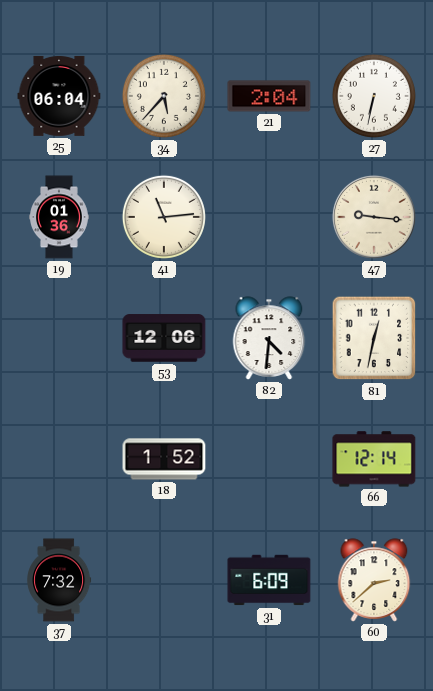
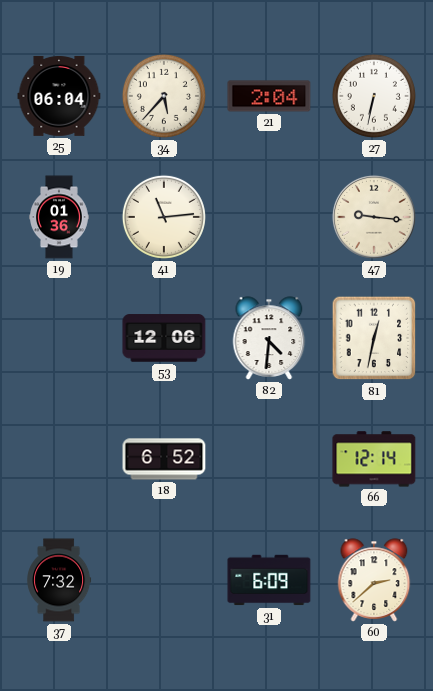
18: 1:52 -> 6:52 (164, 459)
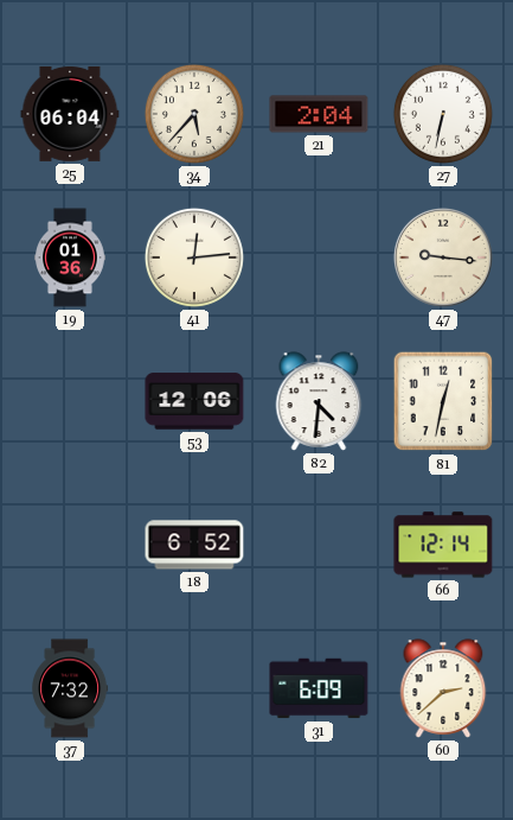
41: 11:14 -> 12:14 (194, 258)
